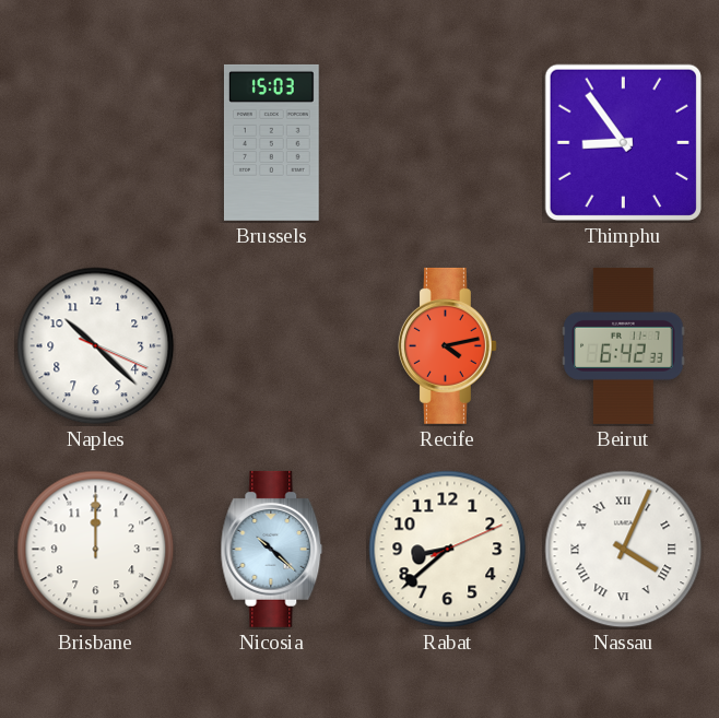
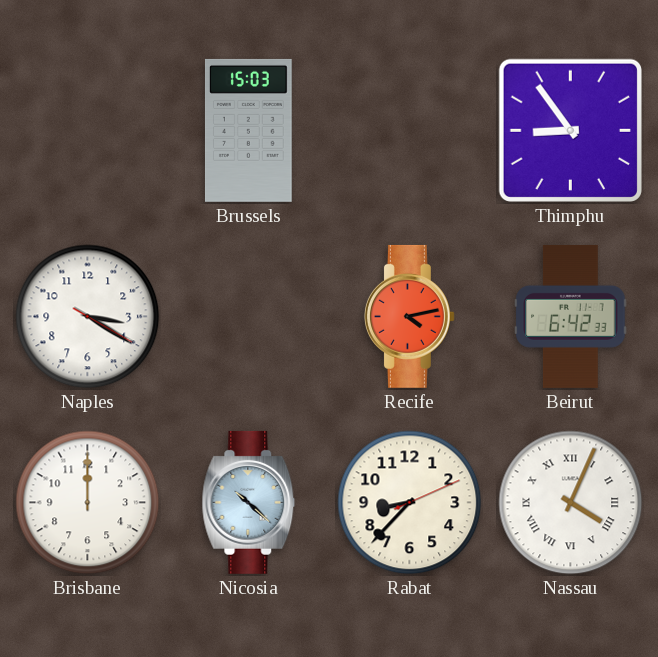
Naples: 10:22 -> 3:20 (88, 317)
Rabat: 8:38 -> 8:37 (410, 503)
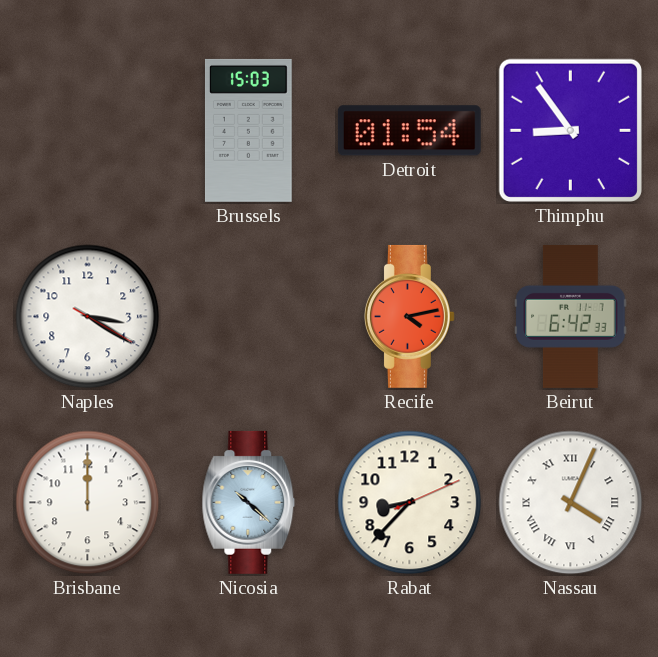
Detroit: none -> 01:54 (409, 131)
